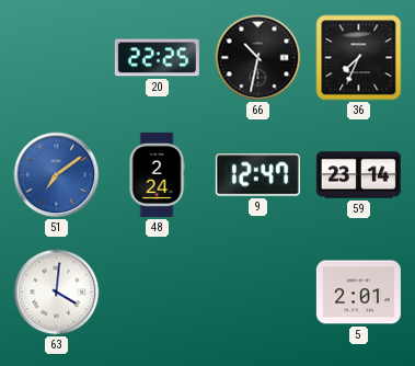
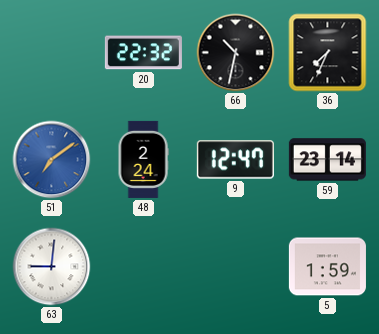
20: 22:25 -> 22:32 (143, 53)
63: 4:01 -> 9:01 (52, 267)
5: 2:01 -> 1:59 (327, 267)
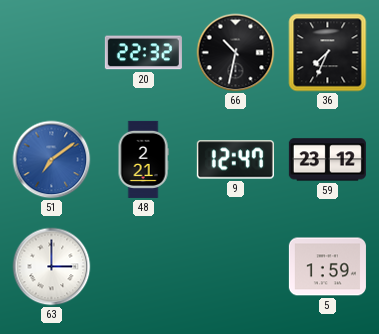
48: 2:24 -> 2:21 (143, 159)
59: 23:14 -> 23:12 (327, 160)
63: 9:01 -> 3:00 (52, 267)
